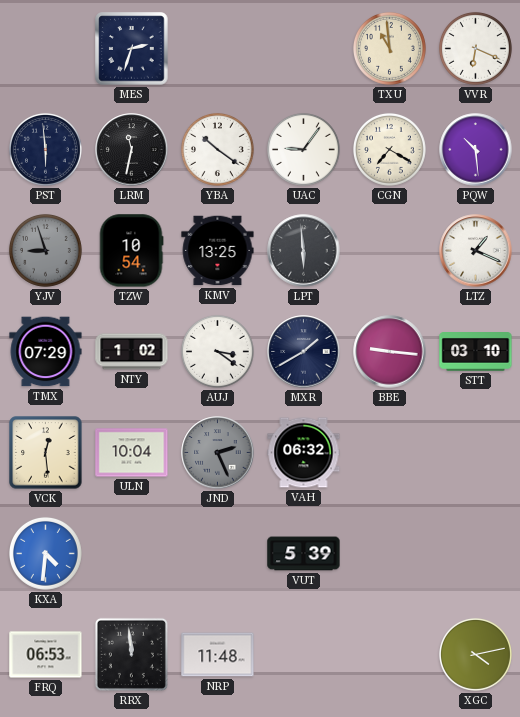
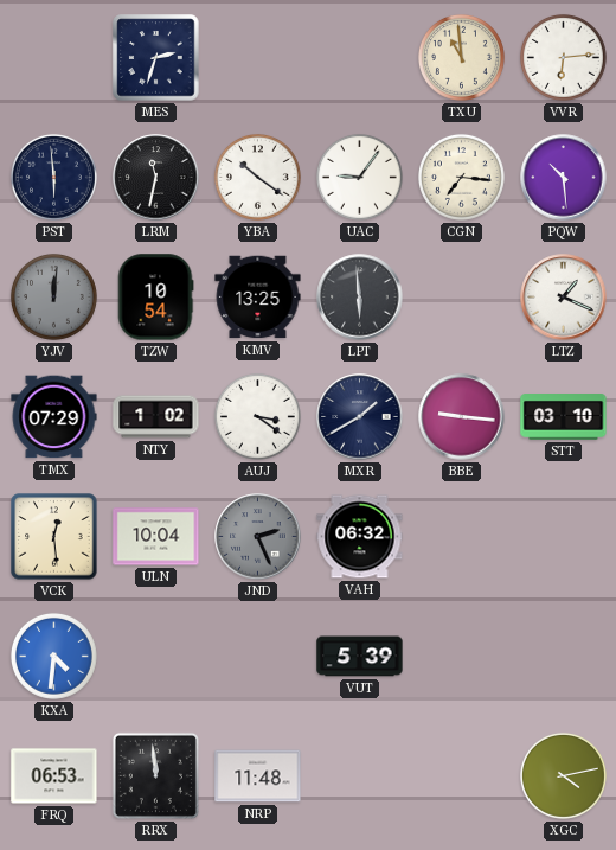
VVR: 6:19 -> 6:14 (563, 57)
CGN: 7:20 -> 7:16 (461, 177)
YJV: 8:57 -> 12:01 (53, 296)
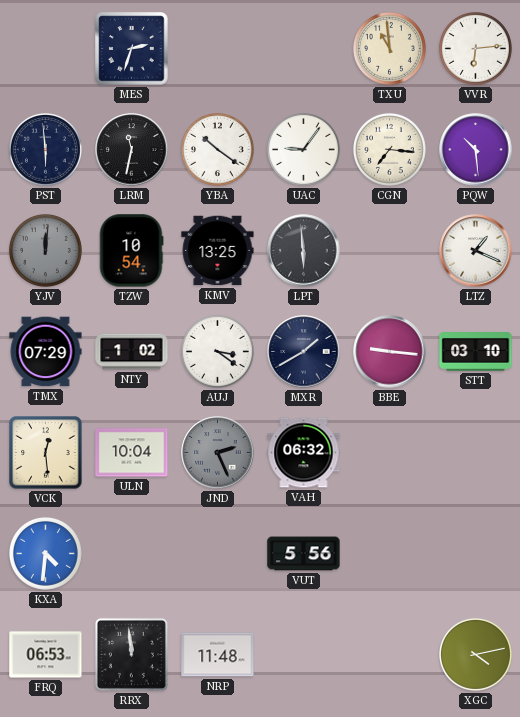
VUT: 5:39 -> 5:56 (304, 554)
